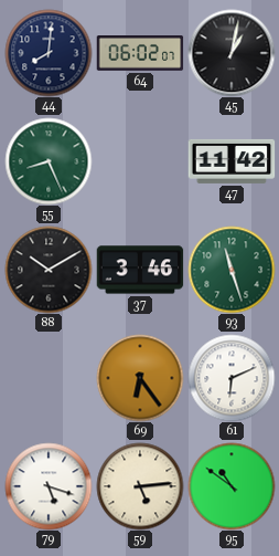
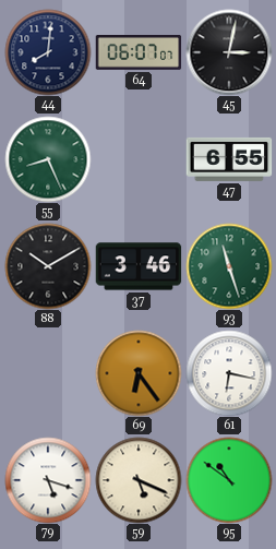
64: 06:02 -> 06:07 (139, 53)
45: 1:02 -> 3:02 (229, 52)
47: 11:42 -> 6:55 (229, 159)
61: 6:11 -> 6:17 (229, 373)
59: 5:14 -> 5:19 (139, 480)
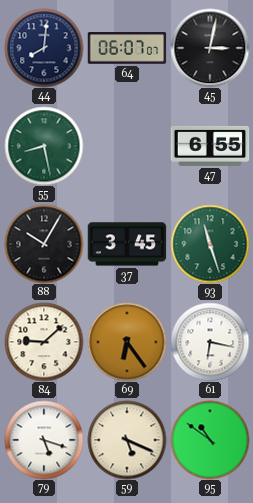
55: 8:26 -> 8:28 (44, 146)
88: 10:10 -> 10:05 (44, 244)
37: 3:46 -> 3:45 (127, 244)
84: none -> 9:08 (44, 342)
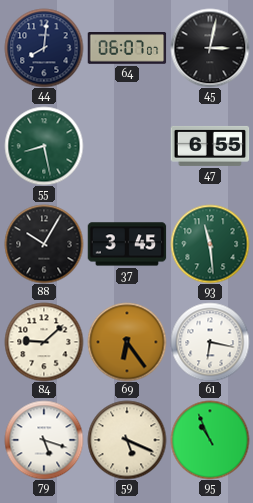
93: 11:27 -> 11:29 (210, 244)
95: 10:51 -> 10:56 (210, 440)
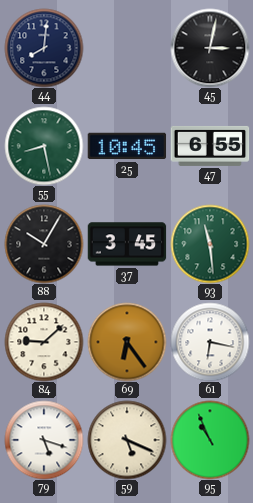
64: 06:07 -> none (127, 49)
25: none -> 10:45 (127, 146)
